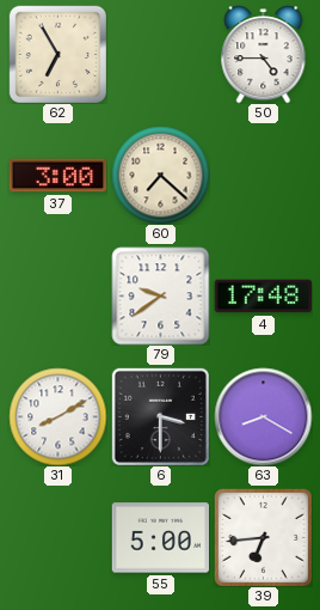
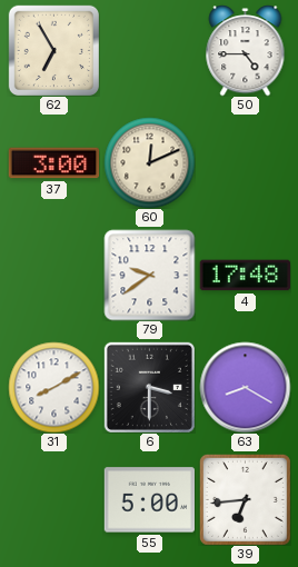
60: 7:22 -> 12:11 (149, 162)
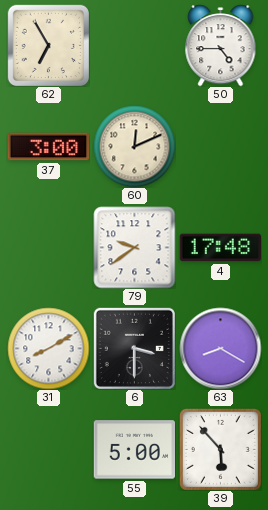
39: 6:44 -> 5:53 (220, 449)
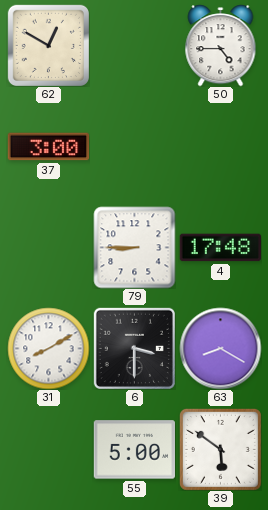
62: 6:55 -> 12:50 (48, 45)
60: 12:11 -> none (134, 146)
79: 9:39 -> 8:45 (134, 247)
39: 5:53 -> 5:51 (220, 449)
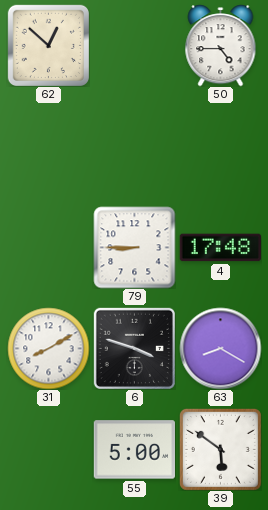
62: 12:50 -> 12:52 (48, 45)
37: 3:00 -> none (48, 147)
6: 3:30 -> 3:48 (134, 348)
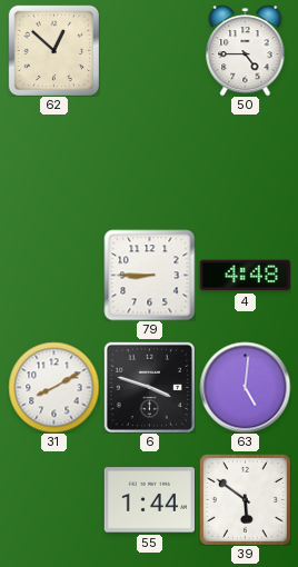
4: 17:48 -> 4:48 (245, 276)
63: 8:20 -> 5:01 (245, 387)
55: 5:00 -> 1:44 (149, 500)
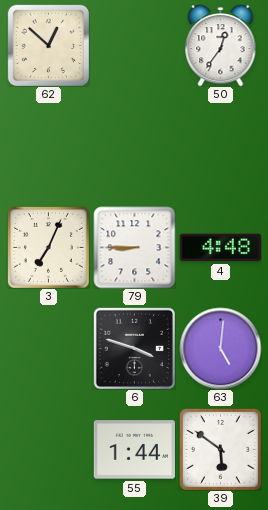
50: 4:45 -> 12:36 (221, 45)
3: none -> 7:04 (48, 247)
31: 8:10 -> none (53, 387)
